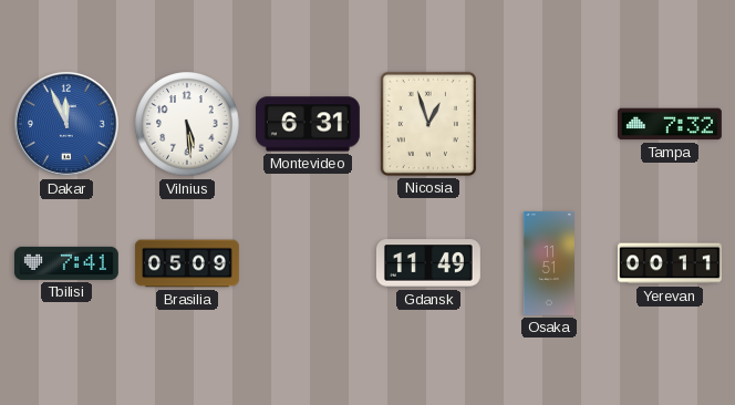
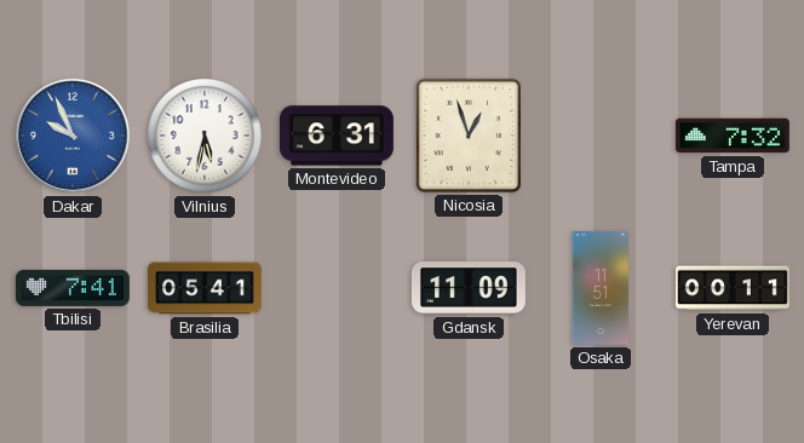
Dakar: 11:56 -> 9:56 (73, 136)
Vilnius: 5:29 -> 5:32 (205, 136)
Brasilia: 05:09 -> 05:41 (205, 288)
Gdansk: 11:49 -> 11:09 (469, 288)
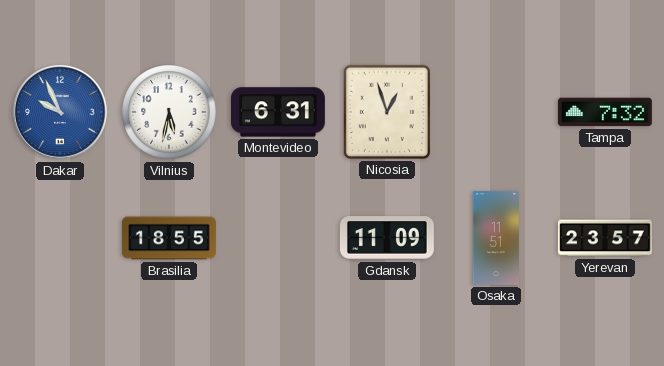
Tbilisi: 7:41 -> none (73, 288)
Brasilia: 05:41 -> 18:55 (169, 238)
Yerevan: 00:11 -> 23:57 (605, 238)
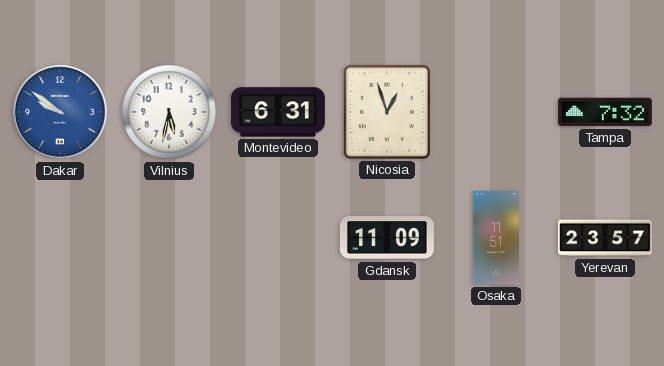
Dakar: 9:56 -> 9:51 (60, 112)
Brasilia: 18:55 -> none (169, 238)
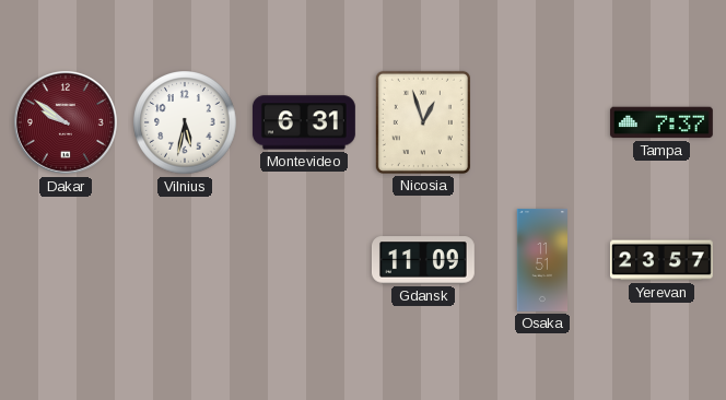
Dakar dial: blue -> burgundy (66, 122)
Tampa: 7:32 -> 7:37 (661, 122)
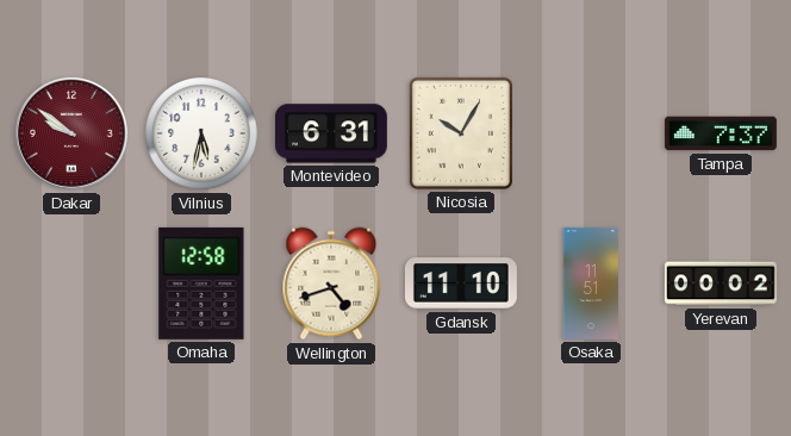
Nicosia: 12:57 -> 10:05 (461, 133)
Omaha: none -> 12:58 (201, 284)
Wellington: none -> 4:42 (331, 284)
Gdansk: 11:09 -> 11:10 (461, 284)
Yerevan: 23:57 -> 00:02 (721, 284)
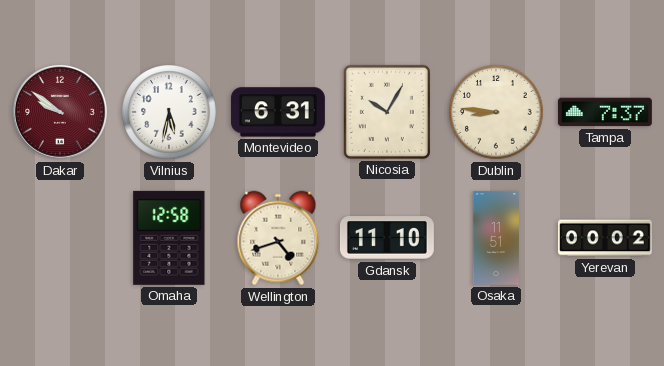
Dublin: none -> 8:46 (496, 112)
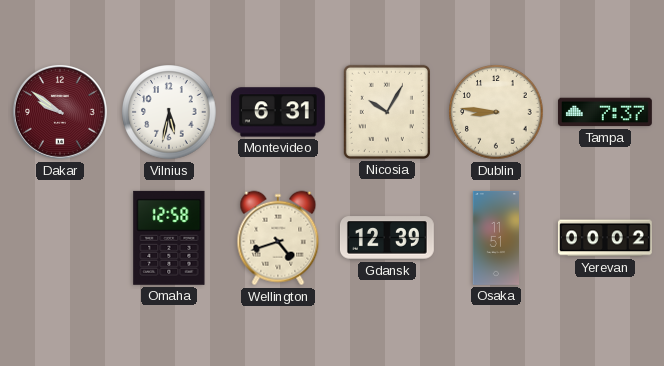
Gdansk: 11:10 -> 12:39 (387, 238)
